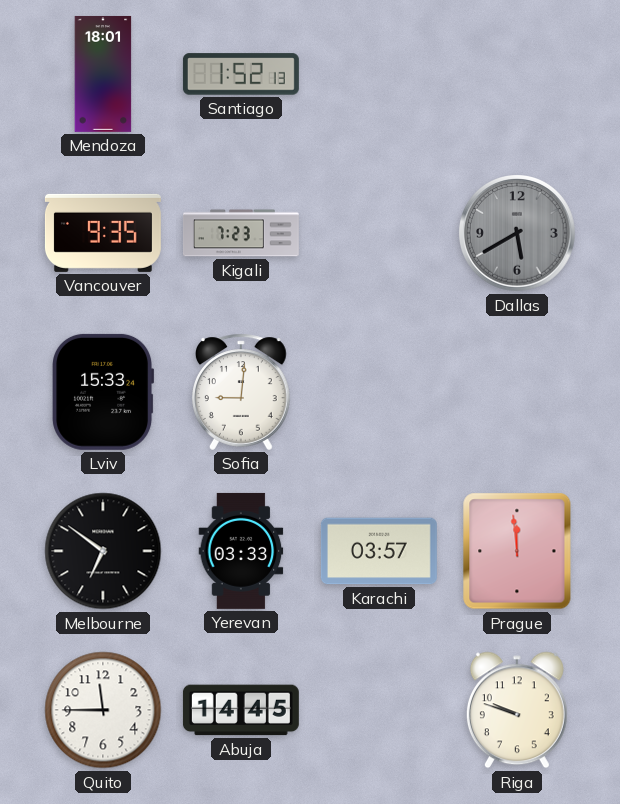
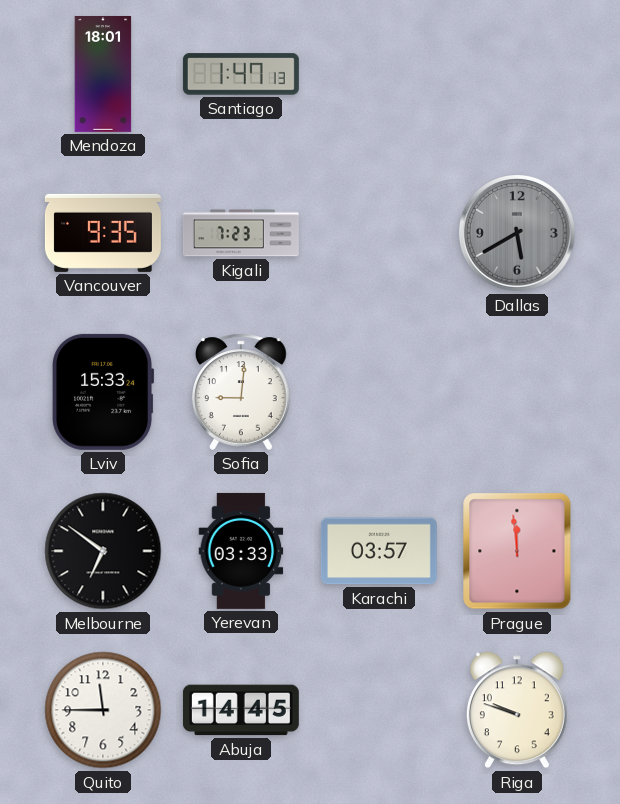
Santiago: 1:52 -> 1:47 (241, 74)
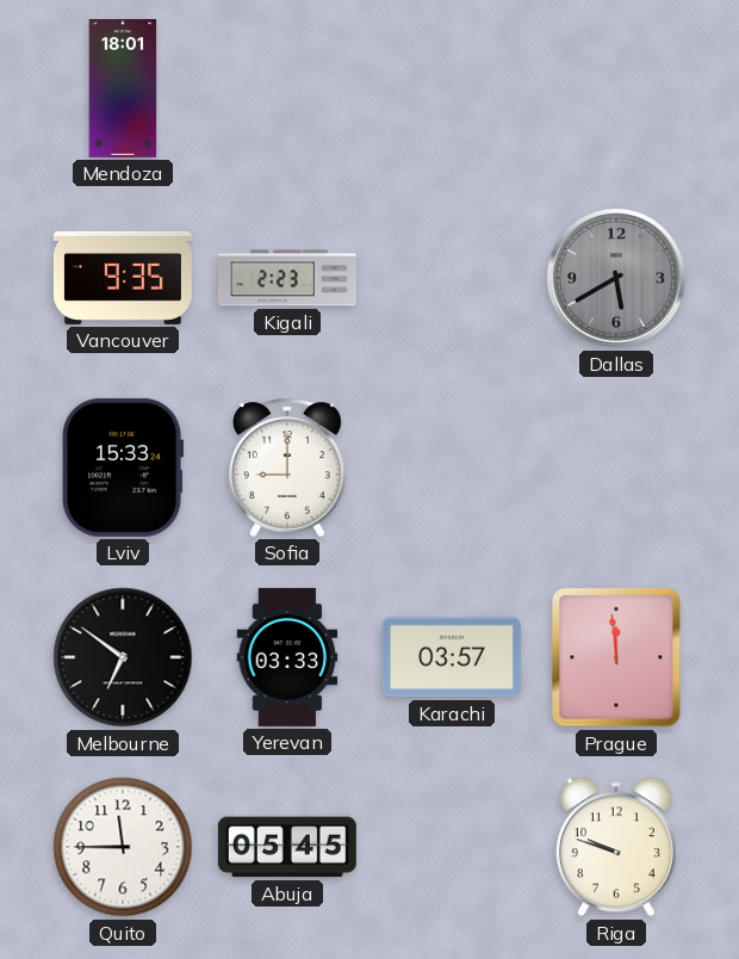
Santiago: 1:47 -> none (241, 74)
Kigali: 7:23 -> 2:23 (287, 278)
Sofia: 9:01 -> 9:00 (288, 468)
Abuja: 14:45 -> 05:45 (287, 847)
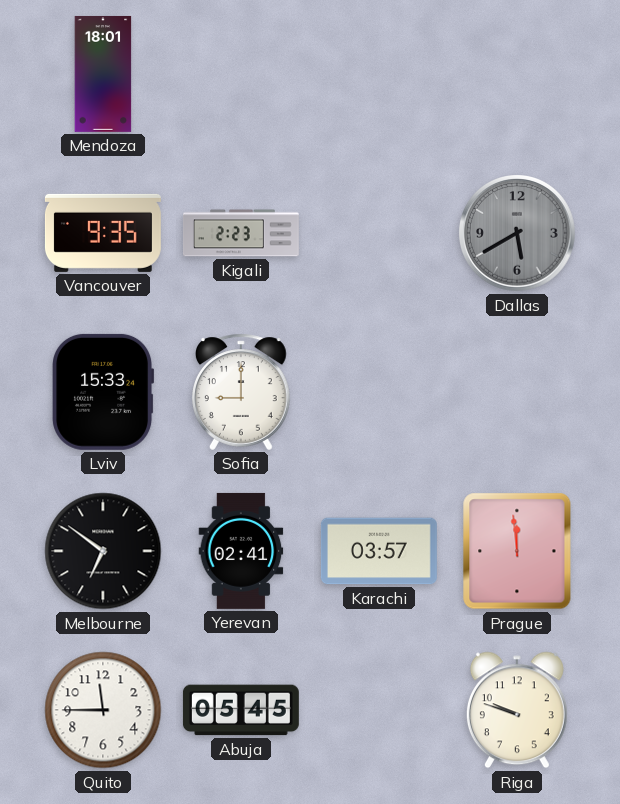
Yerevan: 03:33 -> 02:41 (241, 551)
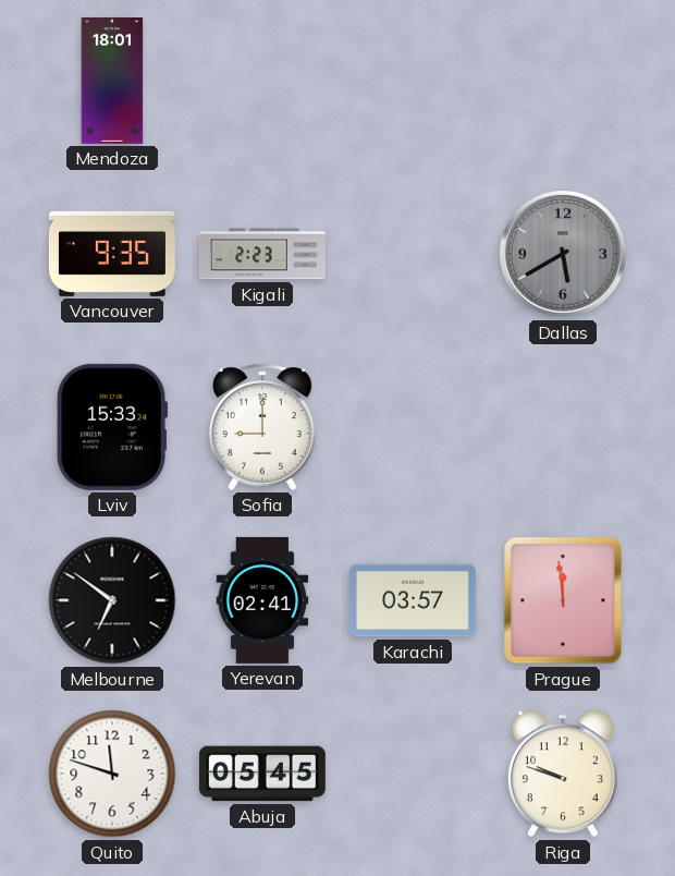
Quito: 11:45 -> 11:48 (112, 774)
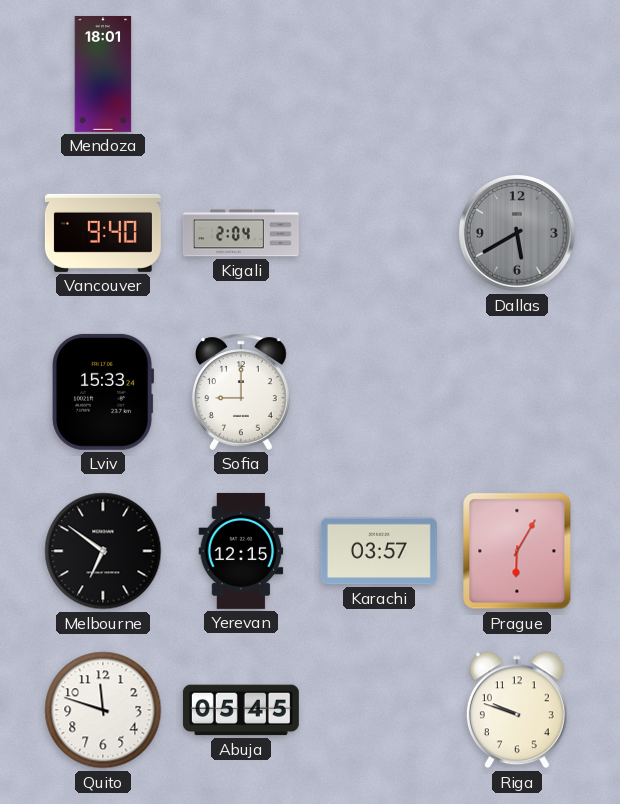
Vancouver: 9:35 -> 9:40 (103, 233)
Kigali: 2:23 -> 2:04 (241, 233)
Yerevan: 02:41 -> 12:15 (241, 551)
Prague: 11:59 -> 6:05 (517, 551)
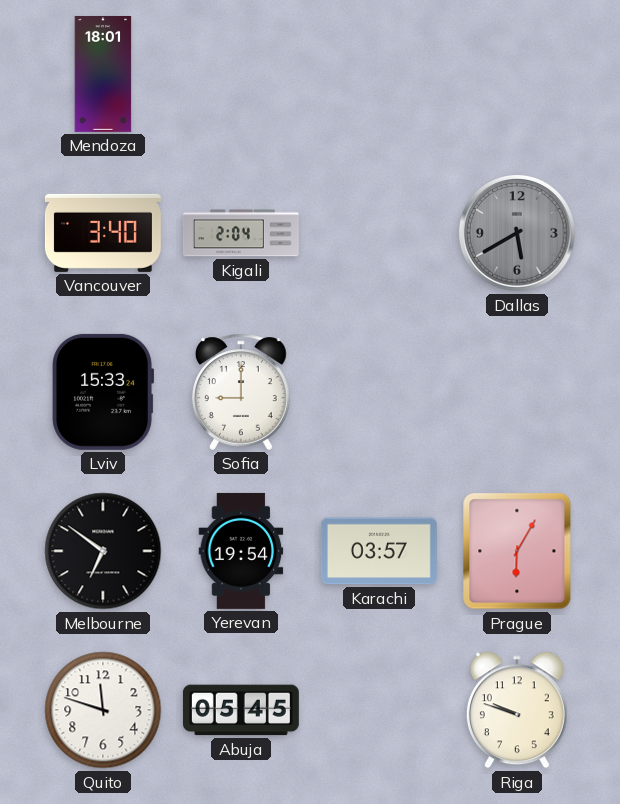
Vancouver: 9:40 -> 3:40 (103, 233)
Yerevan: 12:15 -> 19:54 (241, 551)
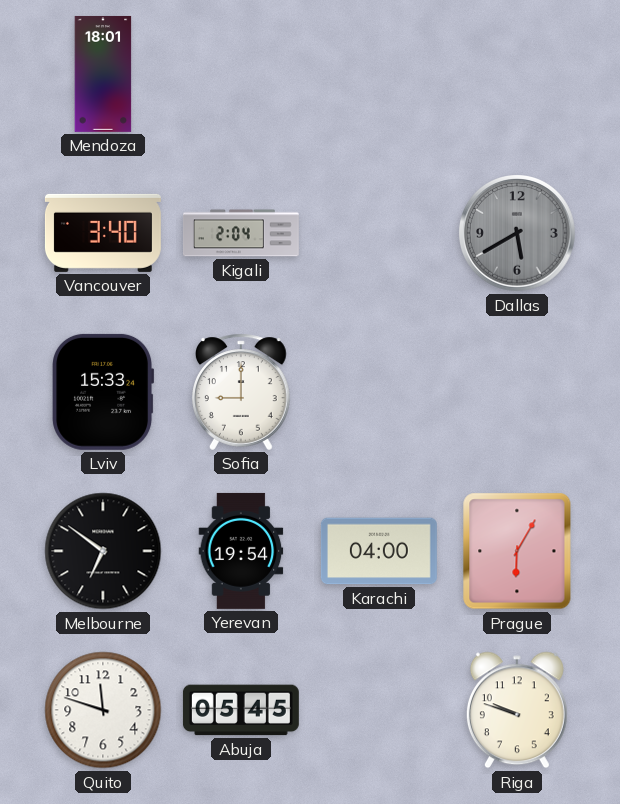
Karachi: 03:57 -> 04:00 (379, 551)
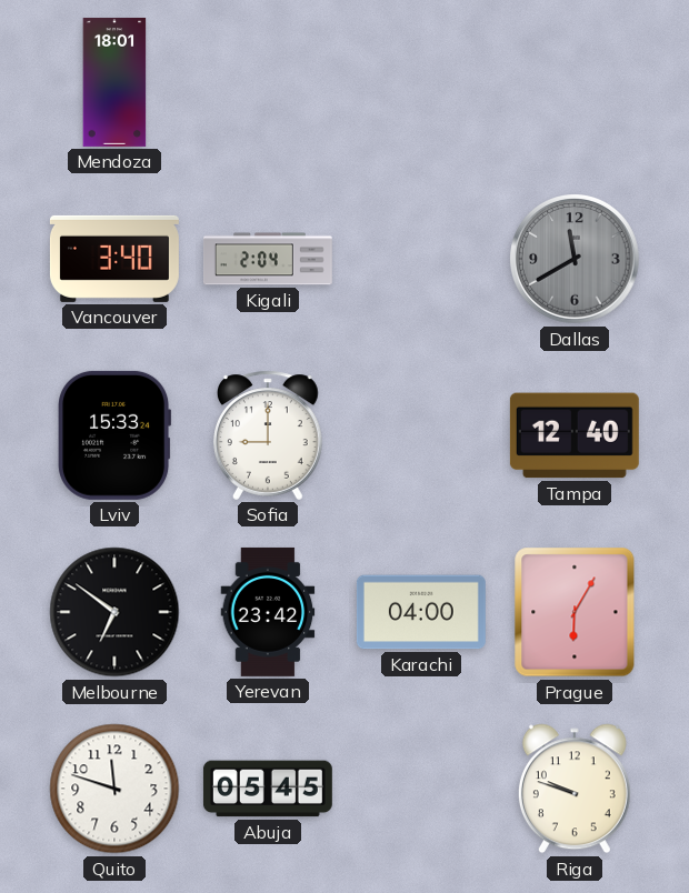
Dallas: 5:40 -> 11:40 (575, 259)
Tampa: none -> 12:40 (575, 435)
Yerevan: 19:54 -> 23:42 (268, 612)
